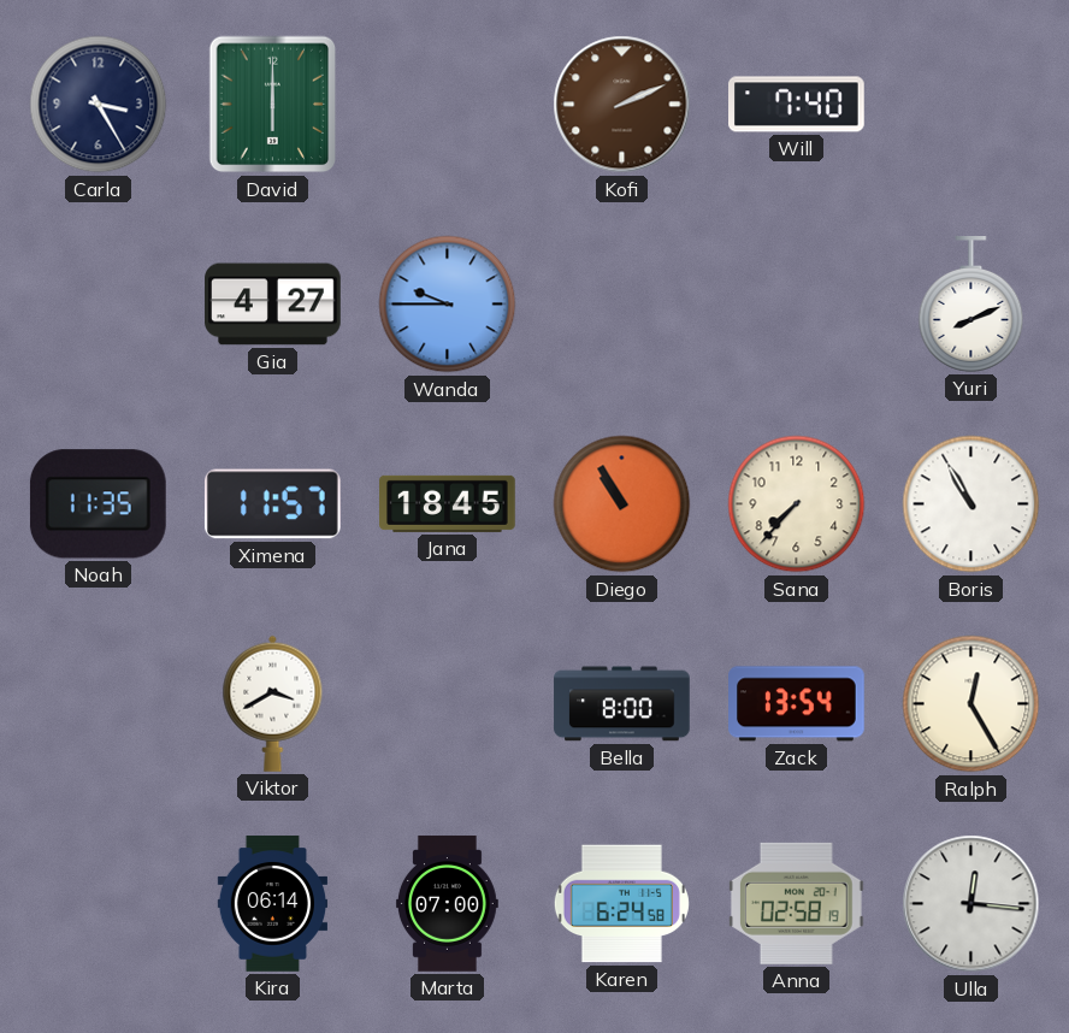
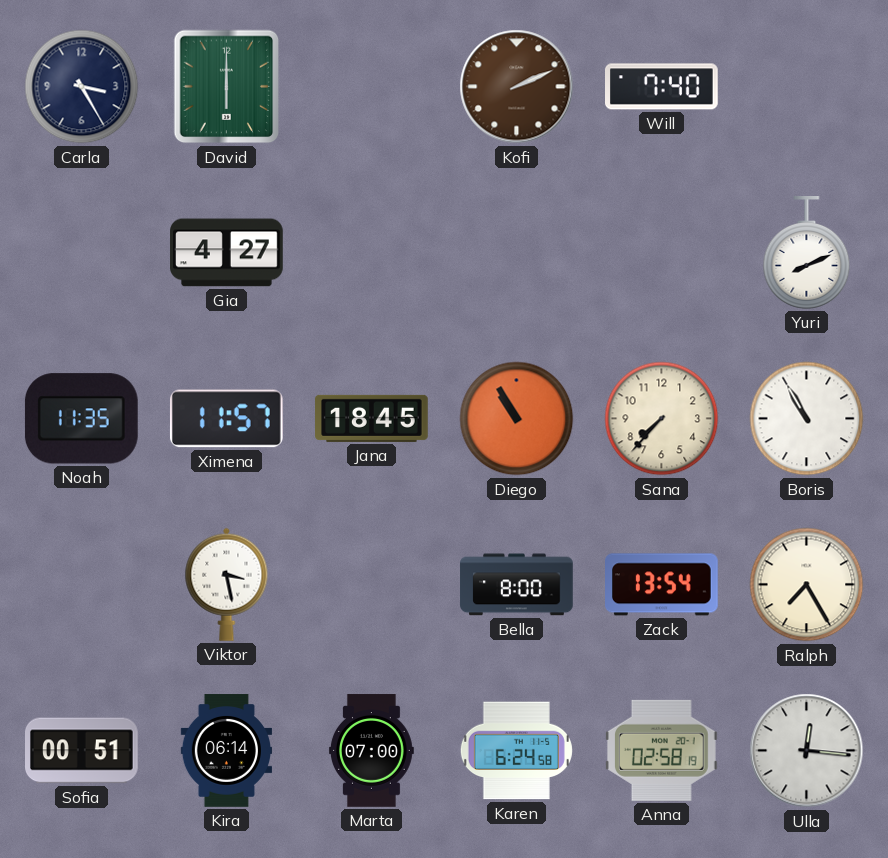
Wanda: 9:45 -> none (448, 305)
Viktor: 3:40 -> 3:28 (227, 584)
Ralph: 12:25 -> 7:25 (807, 585)
Sofia: none -> 00:51 (82, 751)
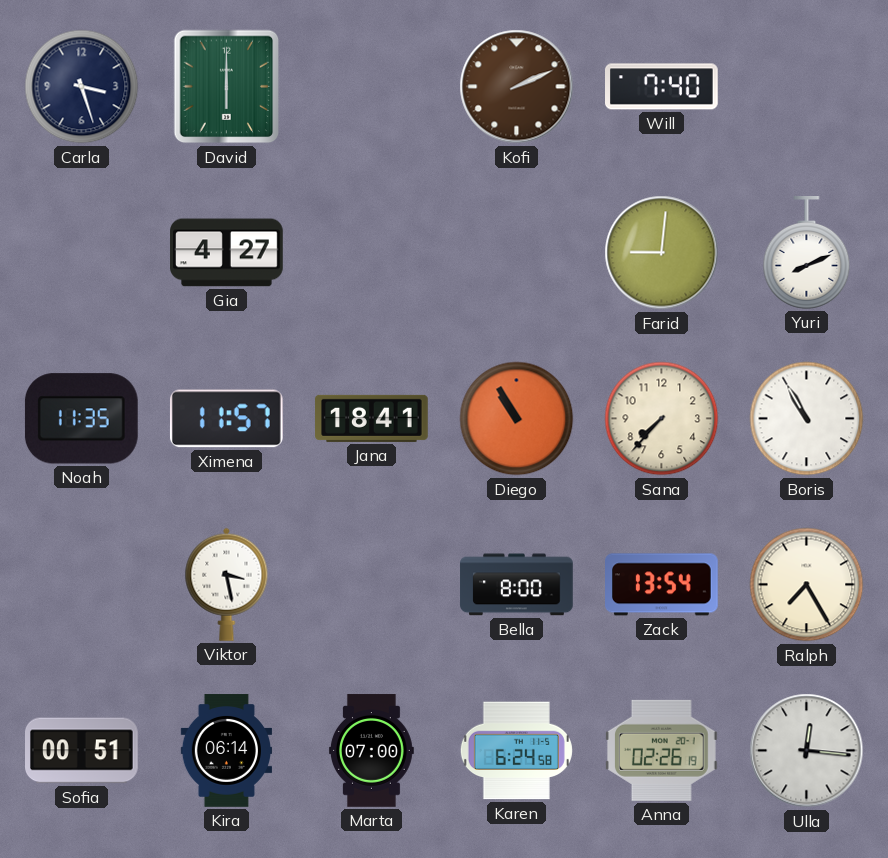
Carla: 3:25 -> 3:27 (82, 87)
Farid: none -> 9:01 (662, 253)
Jana: 18:45 -> 18:41 (372, 418)
Anna: 02:58 -> 02:26 (662, 750)
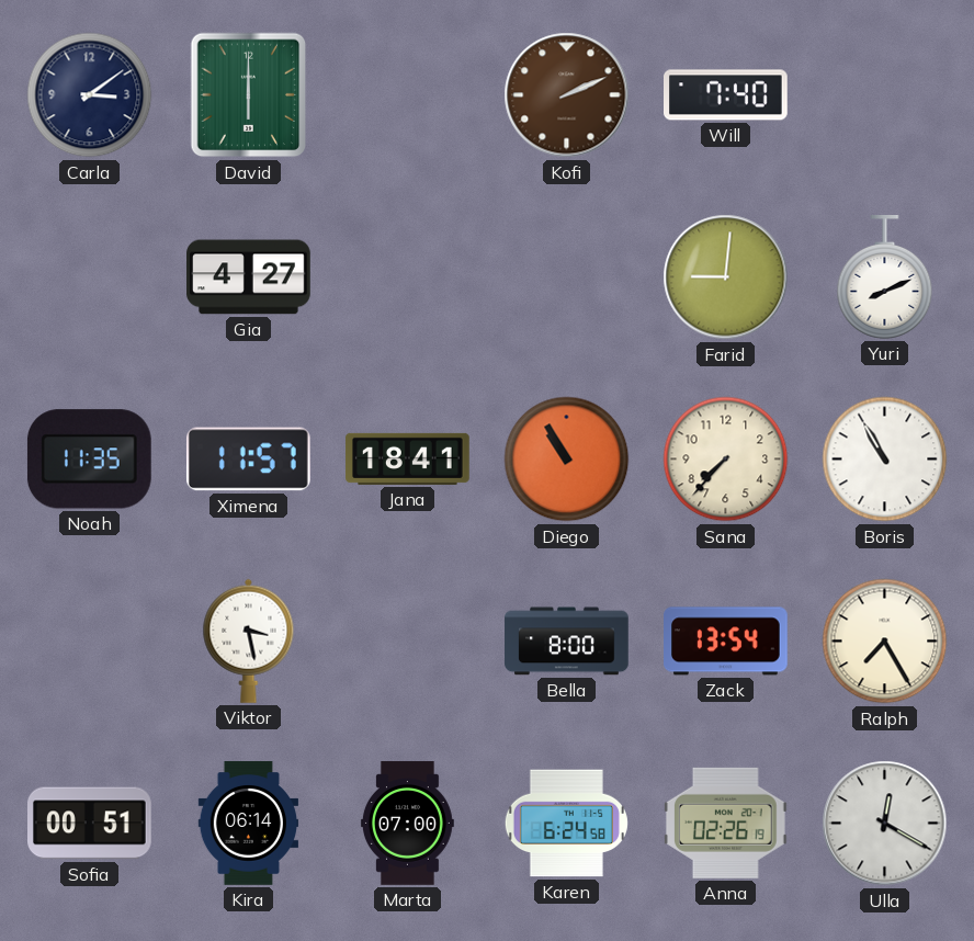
Carla: 3:27 -> 3:09 (90, 95)
Ulla: 12:16 -> 12:20 (885, 824)
